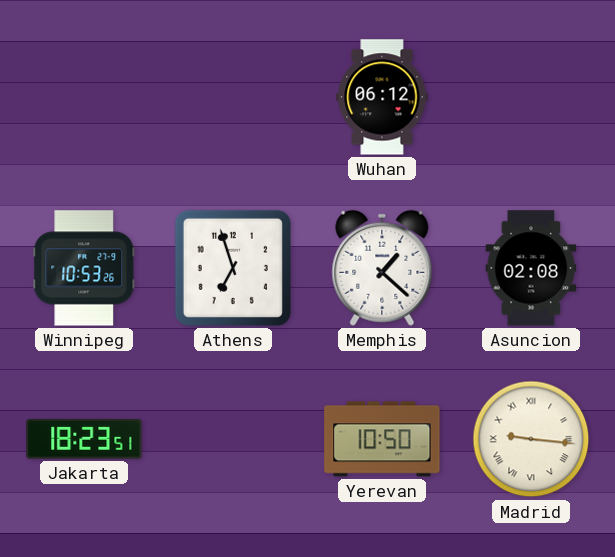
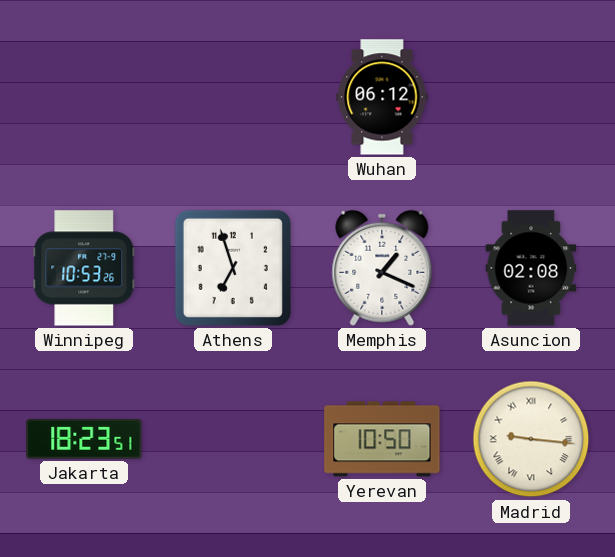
Memphis: 1:22 -> 1:19 (382, 268)
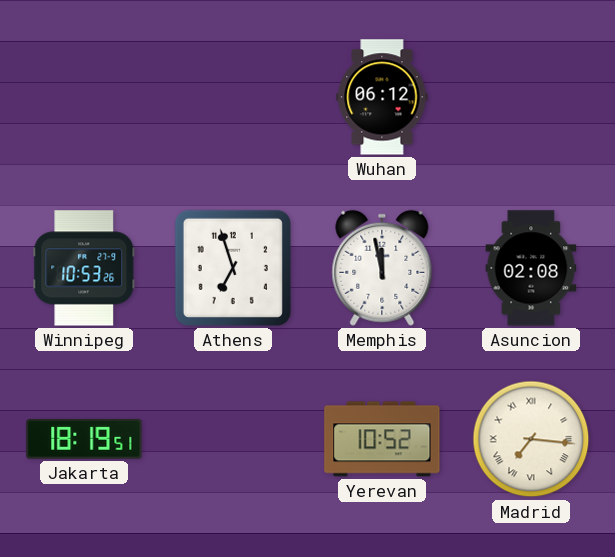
Memphis: 1:19 -> 11:58 (382, 268)
Jakarta: 18:23 -> 18:19 (84, 439)
Yerevan: 10:50 -> 10:52 (382, 439)
Madrid: 9:16 -> 7:16 (531, 439)
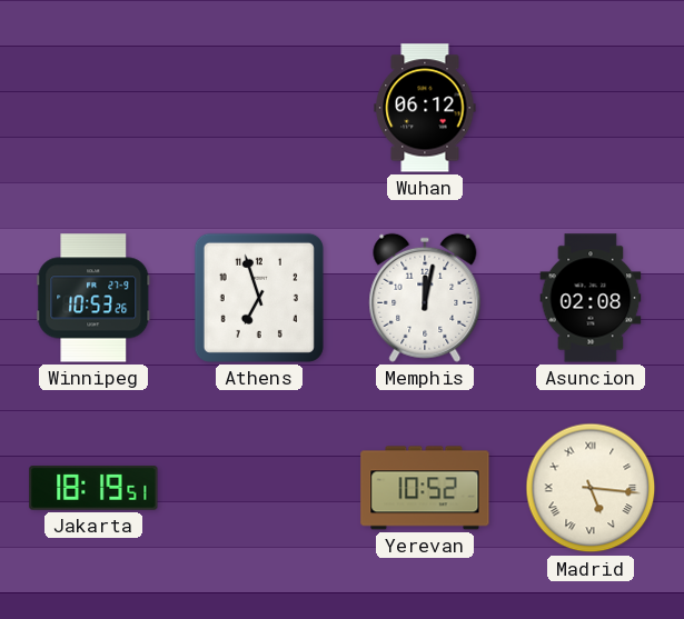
Memphis: 11:58 -> 12:02 (425, 298)
Madrid: 7:16 -> 5:16 (591, 488)
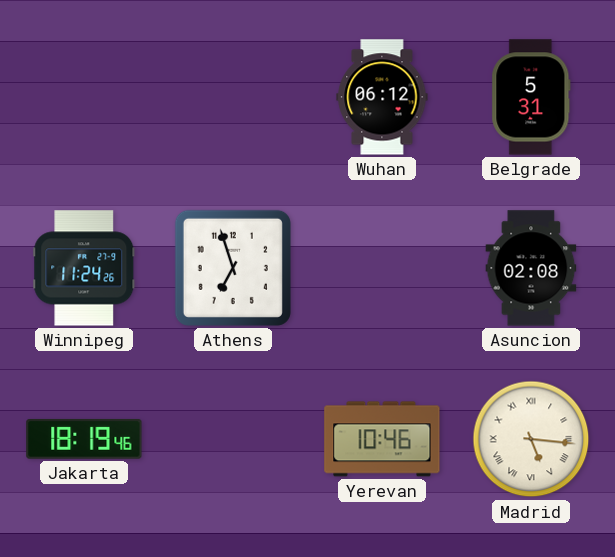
Belgrade: none -> 5:31 (531, 97)
Winnipeg: 10:53 -> 11:24 (84, 268)
Memphis: 12:02 -> none (425, 298)
Jakarta: 18:19:51 -> 18:19:46 (84, 439)
Yerevan: 10:52 -> 10:46 (382, 439)
